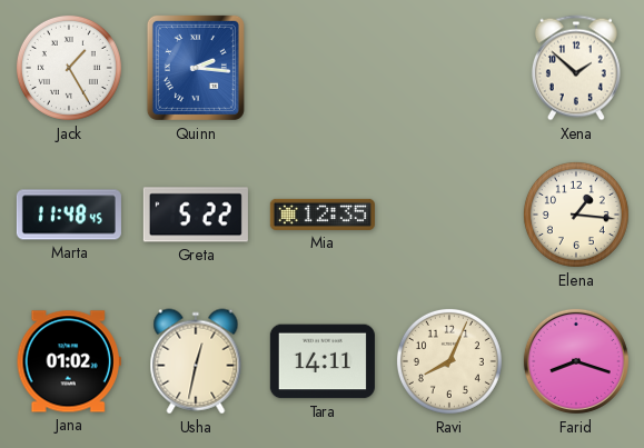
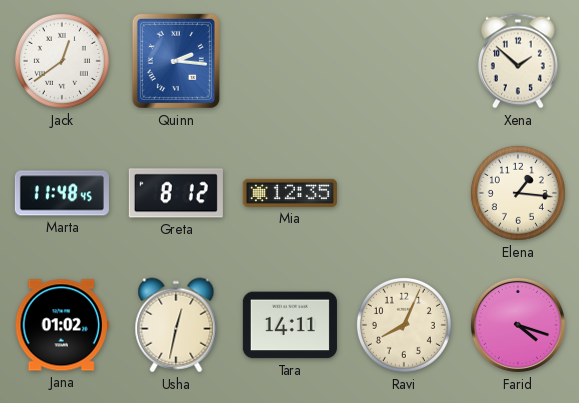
Jack: 1:25 -> 12:39 (62, 61)
Greta: 5:22 -> 8:12 (176, 193)
Farid: 8:18 -> 4:18 (518, 325)
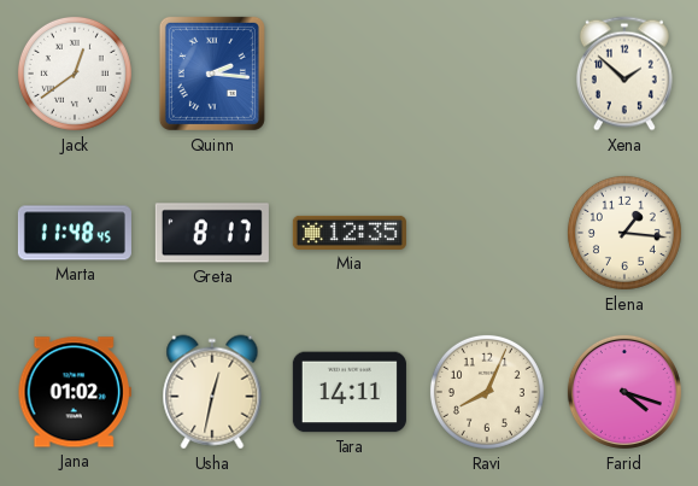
Greta: 8:12 -> 8:17 (212, 233)
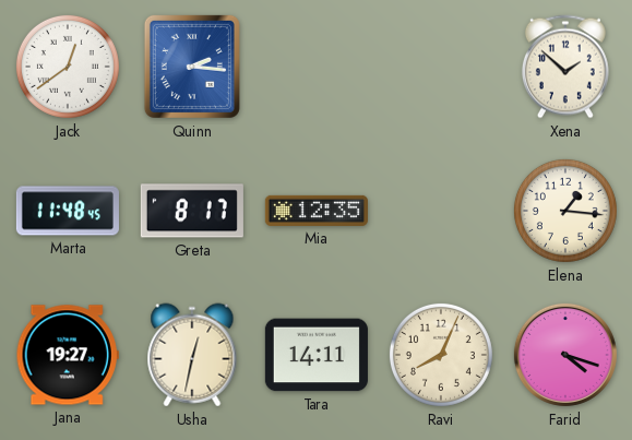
Jana: 01:02 -> 19:27 (68, 355)
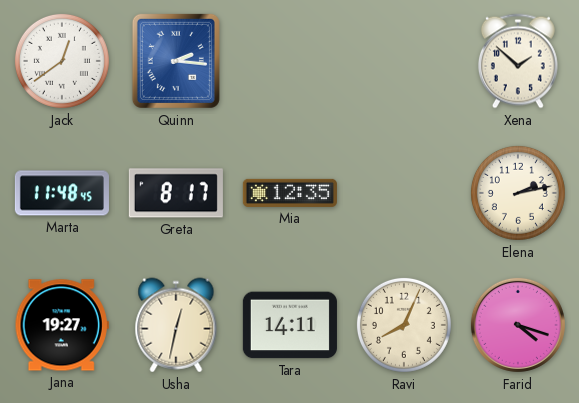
Elena: 1:16 -> 2:13 (518, 193)
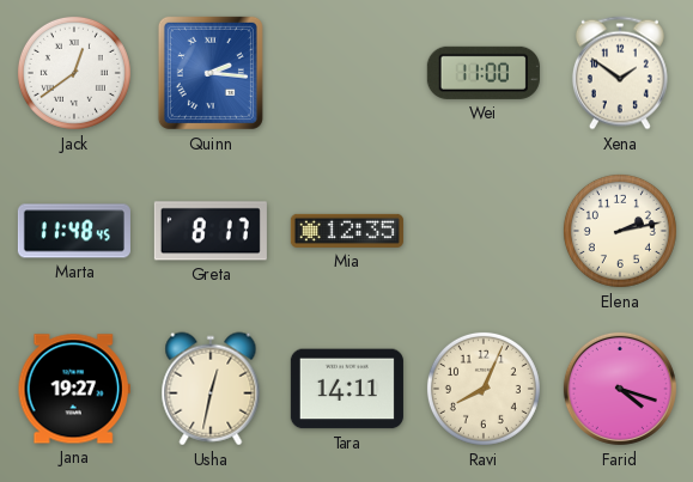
Wei: none -> 11:00 (484, 73)
Xena: 1:52 -> 1:51 (620, 73)
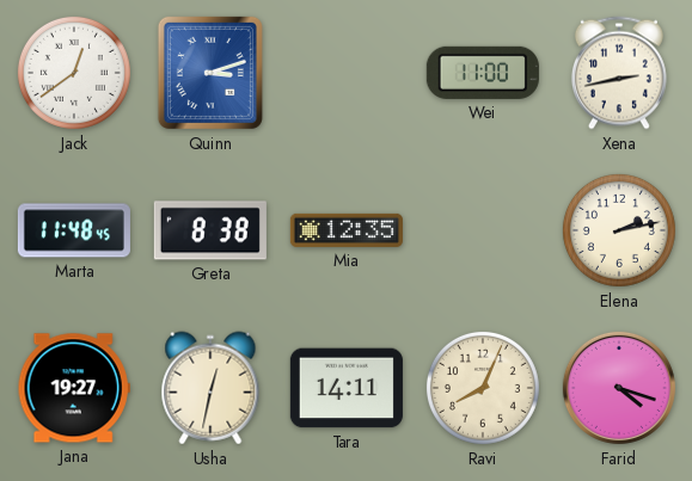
Quinn: 2:16 -> 3:12 (210, 73)
Xena: 1:51 -> 2:43 (619, 73)
Greta: 8:17 -> 8:38 (210, 230)
